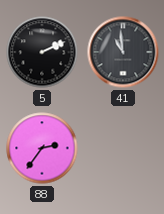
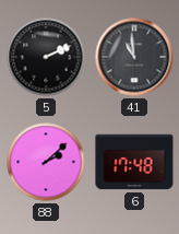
88: 2:36 -> 2:08 (46, 162)
6: none -> 17:48 (134, 162)
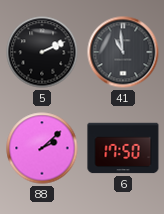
6: 17:48 -> 17:50 (123, 148)
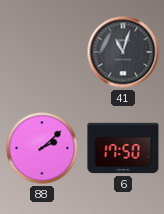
5: 2:11 -> none (42, 52)
41: 10:59 -> 11:03 (123, 52)
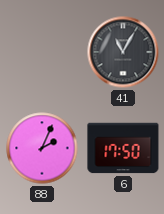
41: 11:03 -> 11:05 (123, 52)
88: 2:08 -> 2:04 (42, 148)
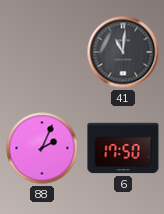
41: 11:05 -> 11:01 (123, 52)
